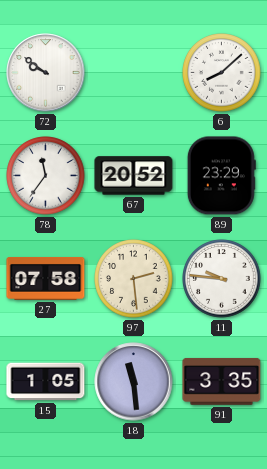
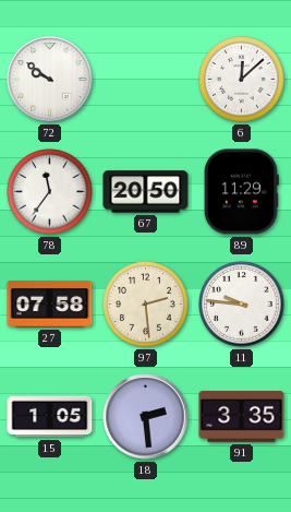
6: 8:08 -> 12:08 (242, 80)
67: 20:52 -> 20:50 (146, 192)
89: 23:29 -> 11:29 (241, 192)
18: 11:29 -> 2:29 (146, 417)
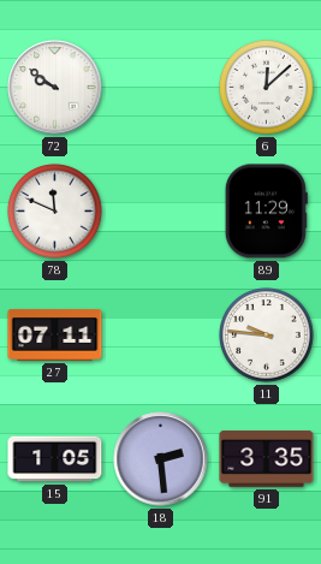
78: 11:36 -> 11:49 (55, 212)
67: 20:50 -> none (146, 192)
27: 07:58 -> 07:11 (55, 336)
97: 2:29 -> none (146, 305)
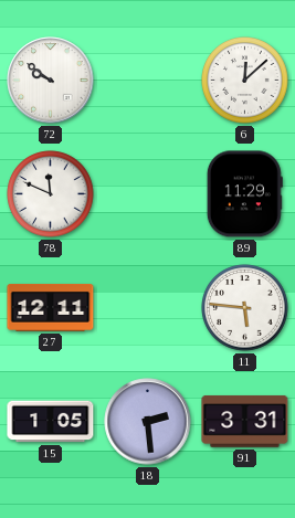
27: 07:11 -> 12:11 (51, 308)
11: 9:46 -> 5:46 (245, 308)
91: 3:35 -> 3:31 (245, 422)
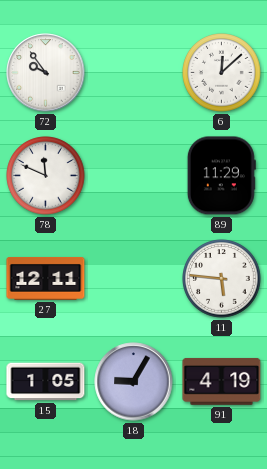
72: 9:51 -> 9:54 (46, 73)
18: 2:29 -> 9:05 (134, 382)
91: 3:31 -> 4:19 (222, 382)
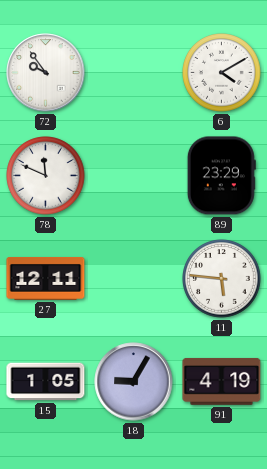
6: 12:08 -> 4:10 (222, 73)
89: 11:29 -> 23:29 (221, 176)
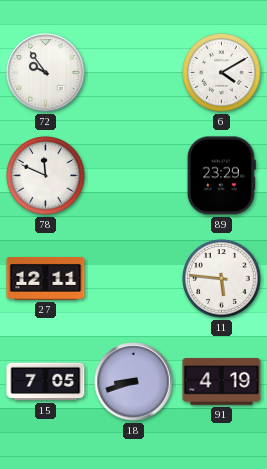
15: 1:05 -> 7:05 (46, 382)
18: 9:05 -> 8:42 (134, 382)
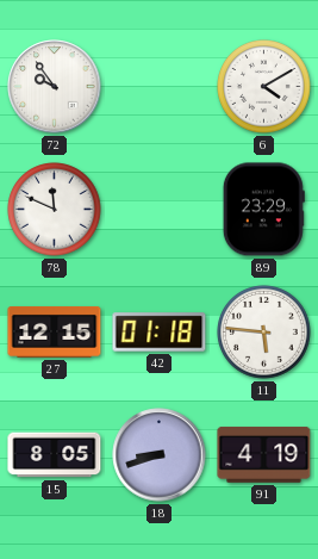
27: 12:11 -> 12:15 (55, 333)
42: none -> 01:18 (160, 333)
15: 7:05 -> 8:05 (55, 455)
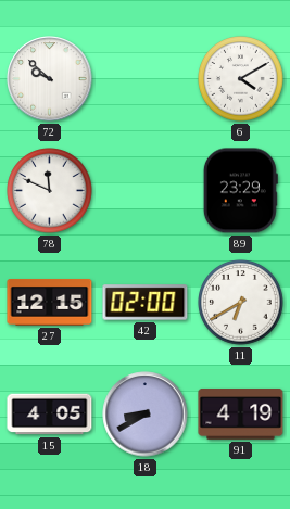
72: 9:54 -> 9:52 (50, 79)
42: 01:18 -> 02:00 (146, 303)
11: 5:46 -> 6:40 (241, 303)
15: 8:05 -> 4:05 (50, 415)
18: 8:42 -> 8:40 (146, 415)
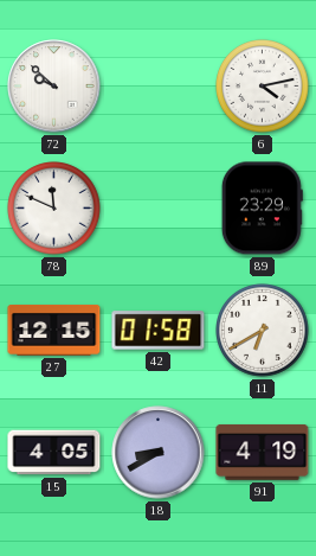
6: 4:10 -> 4:13 (263, 87)
42: 02:00 -> 01:58 (159, 331)
